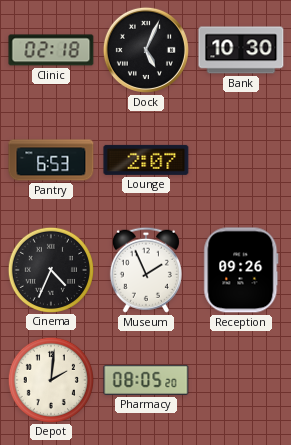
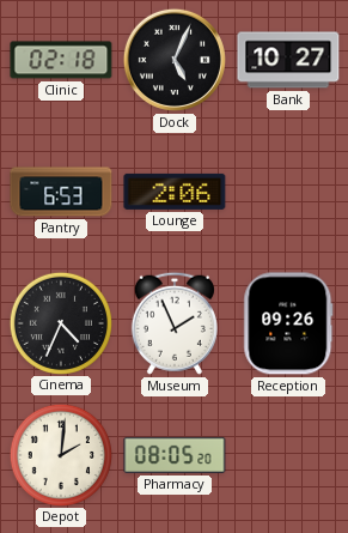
Bank: 10:30 -> 10:27 (288, 60)
Lounge: 2:07 -> 2:06 (175, 192)
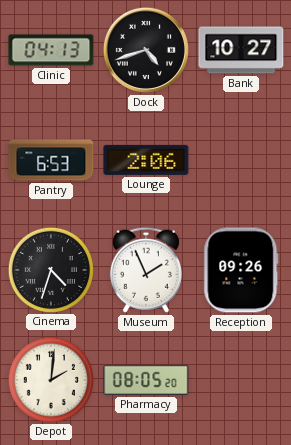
Clinic: 02:18 -> 04:13 (51, 50)
Dock: 5:04 -> 4:42 (146, 50)
Cinema: 4:34 -> 4:33 (50, 269)
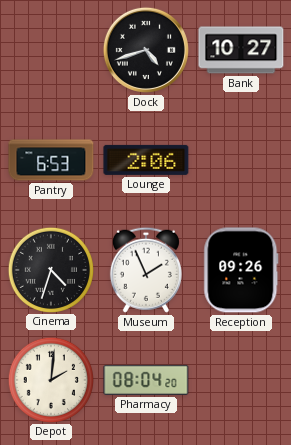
Clinic: 04:13 -> none (51, 50)
Pharmacy: 08:05 -> 08:04 (146, 380)
